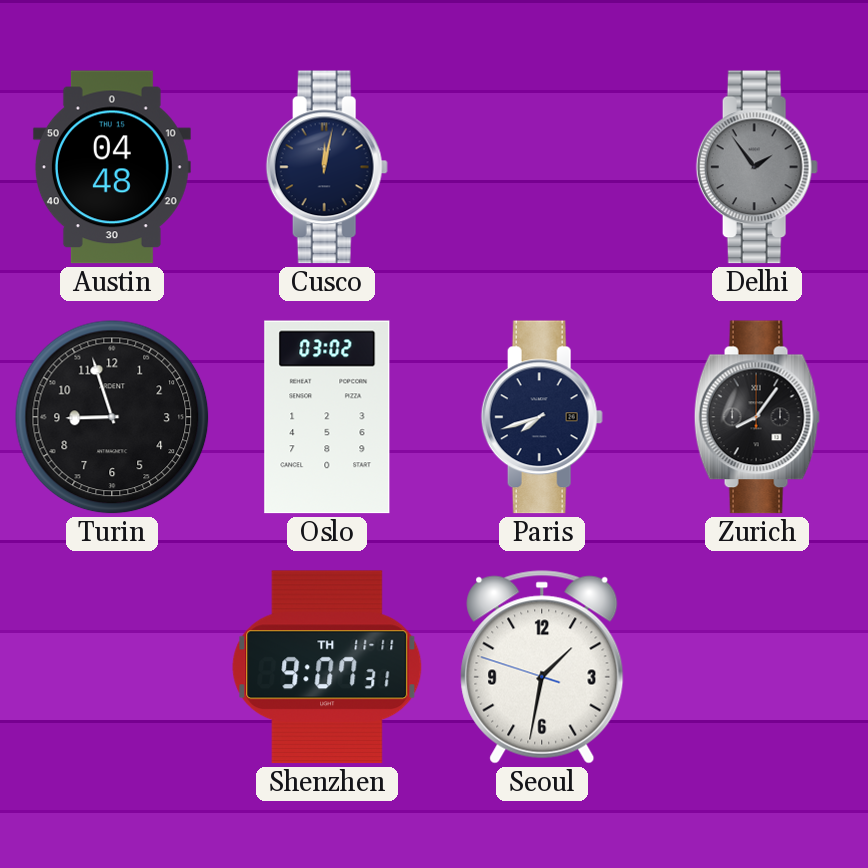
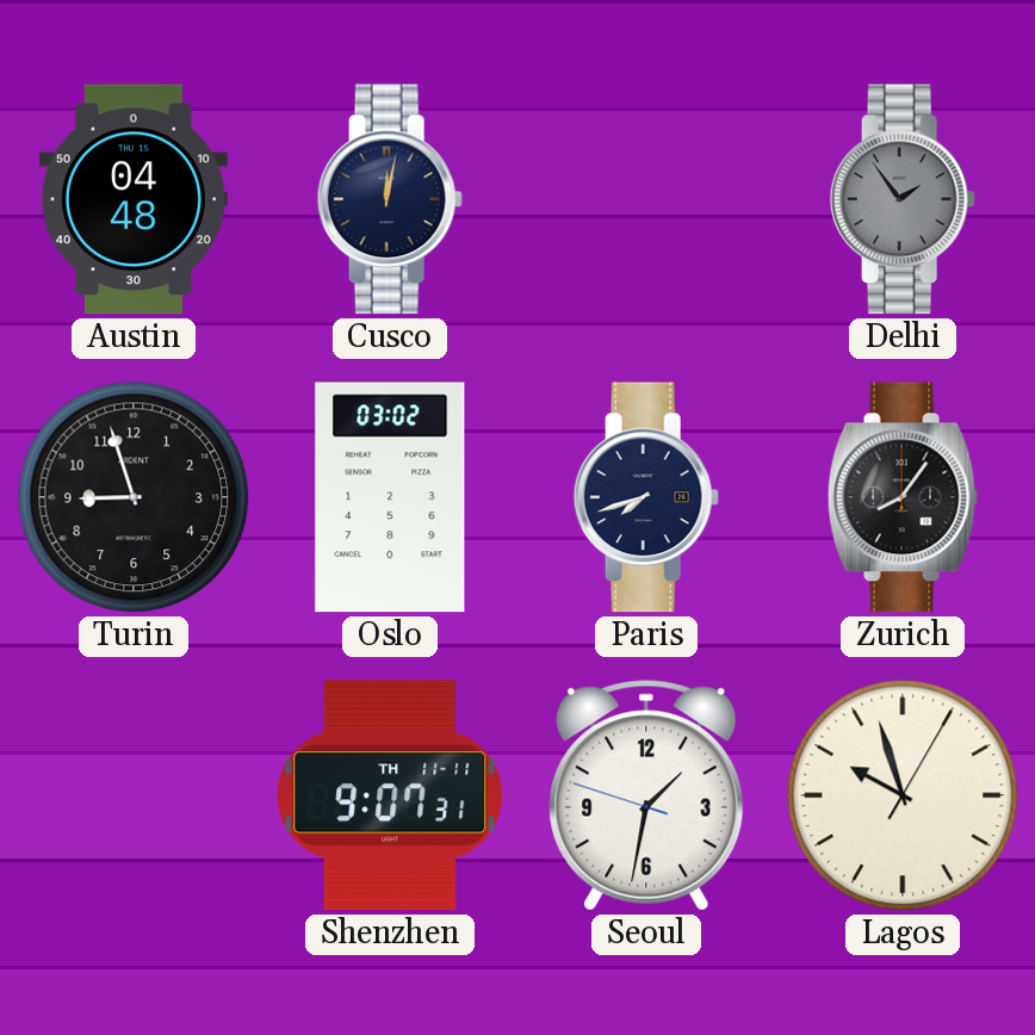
Lagos: none -> 9:57 (903, 795)
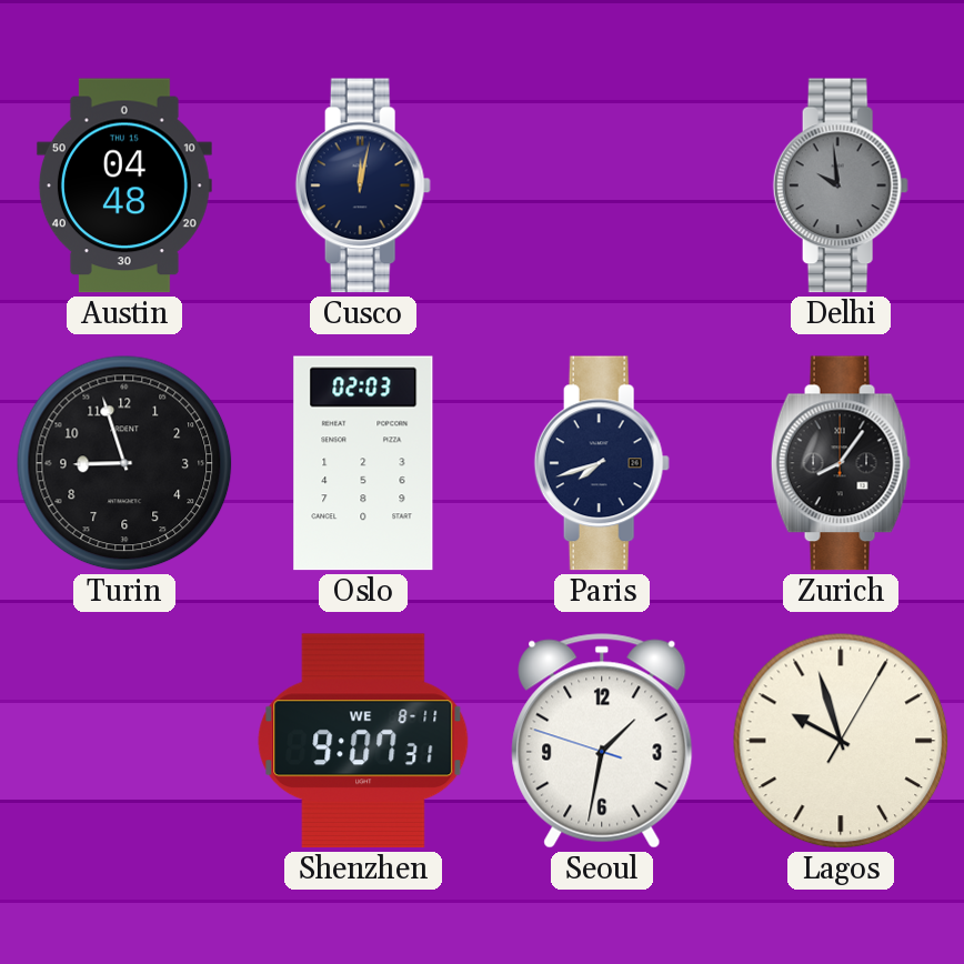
Delhi: 1:54 -> 9:59 (841, 185)
Oslo: 03:02 -> 02:03 (363, 463)
Shenzhen date: TH 11-11 -> WE 8-11 (363, 741)
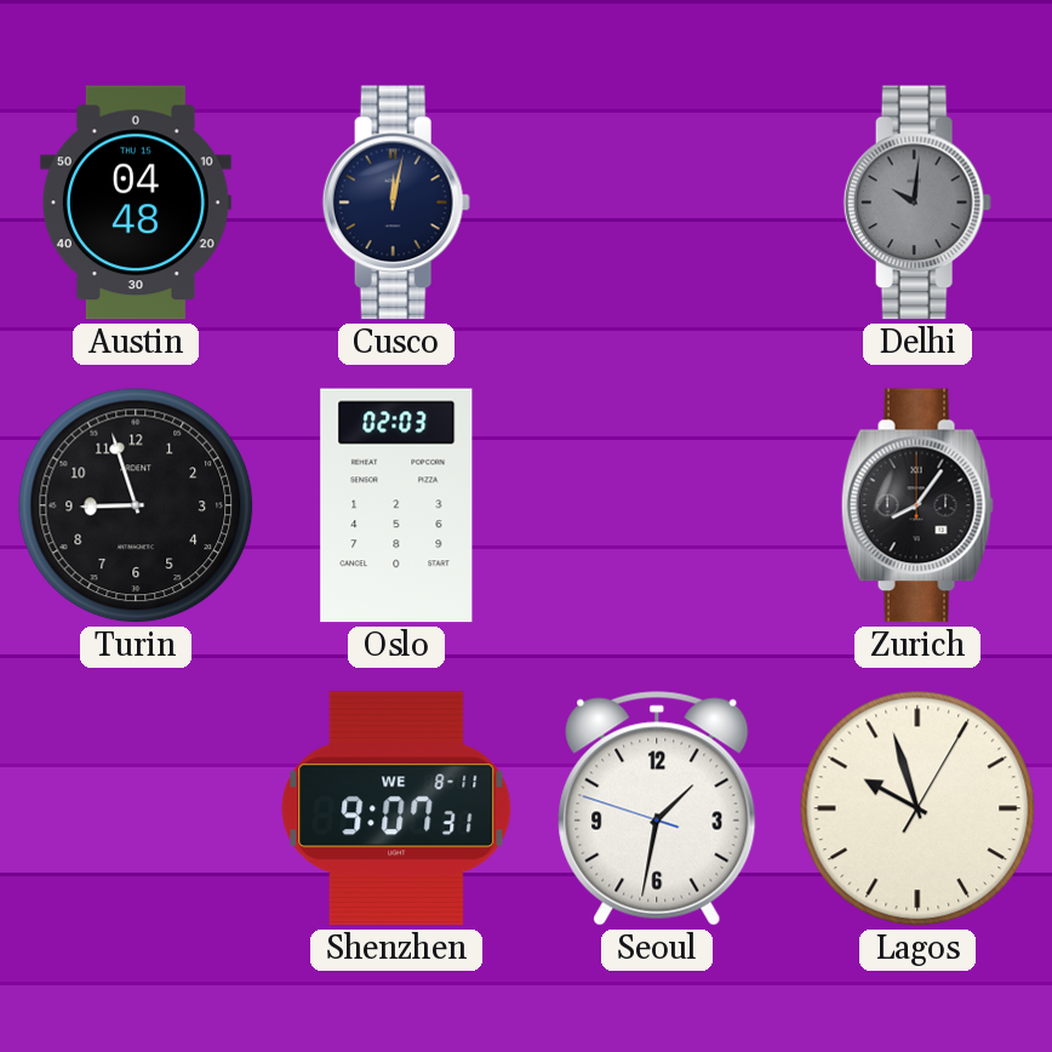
Delhi: 9:59 -> 10:01 (917, 202)
Paris: 7:42 -> none (602, 463)
